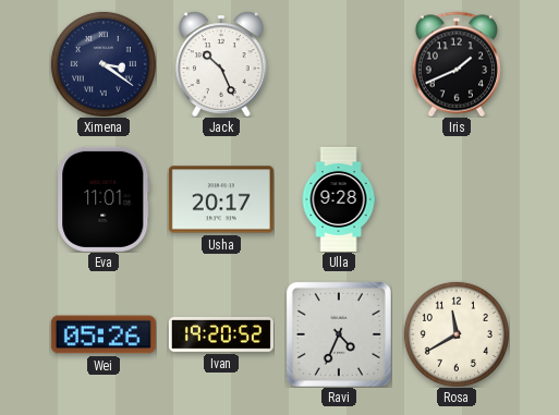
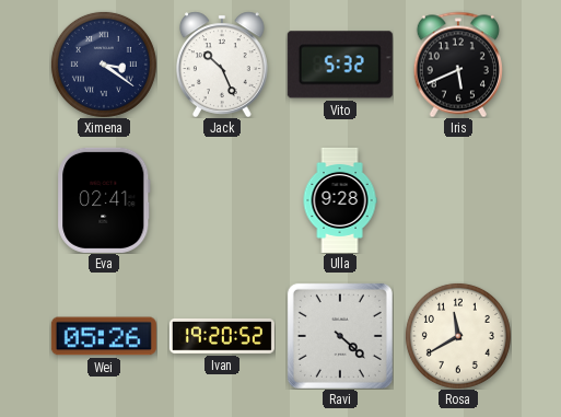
Vito: none -> 5:32 (340, 65)
Iris: 1:41 -> 5:41 (458, 65)
Eva: 11:01 -> 02:41 (104, 200)
Usha: 20:17 -> none (221, 199)
Ravi: 4:34 -> 4:22 (340, 336)
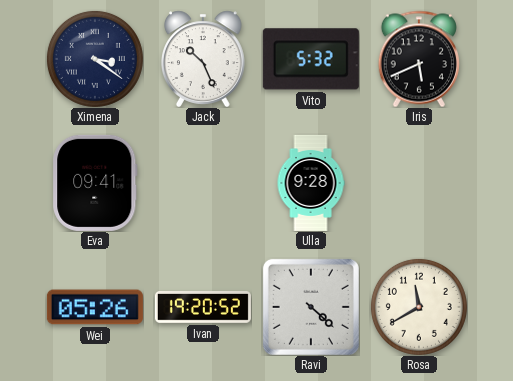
Eva: 02:41 -> 09:41 (95, 183)
